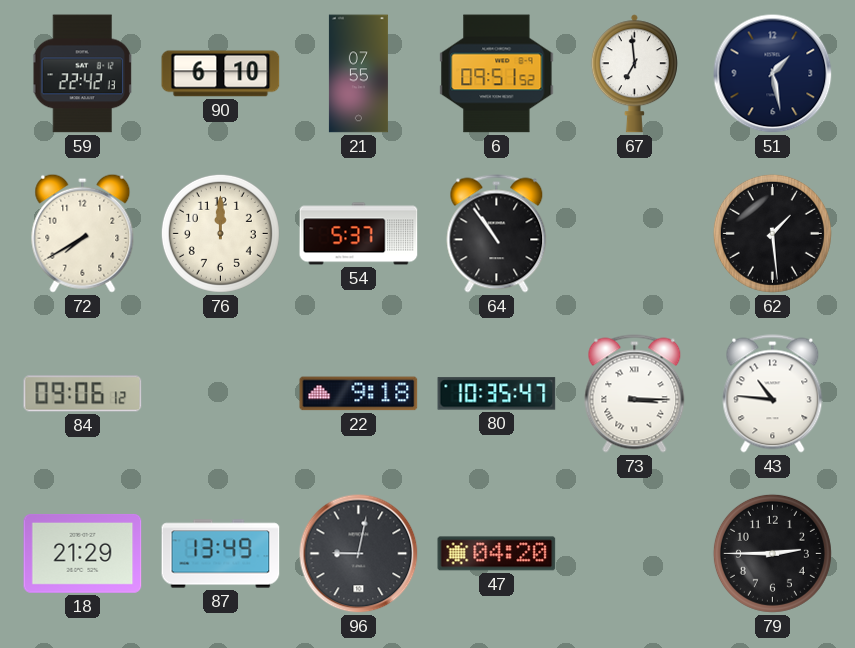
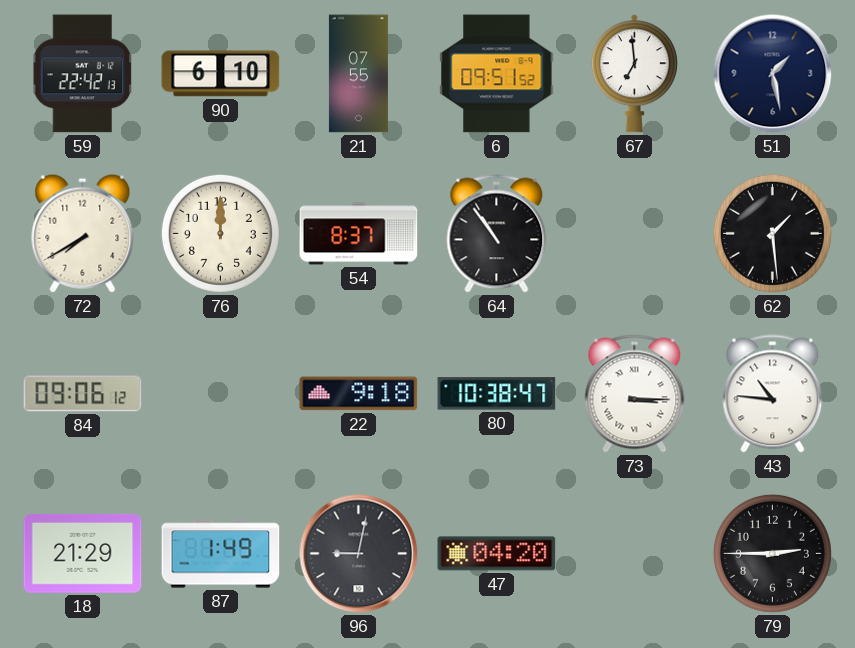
54: 5:37 -> 8:37 (359, 234)
80: 10:35 -> 10:38 (497, 394)
87: 13:49 -> 1:49 (221, 554)
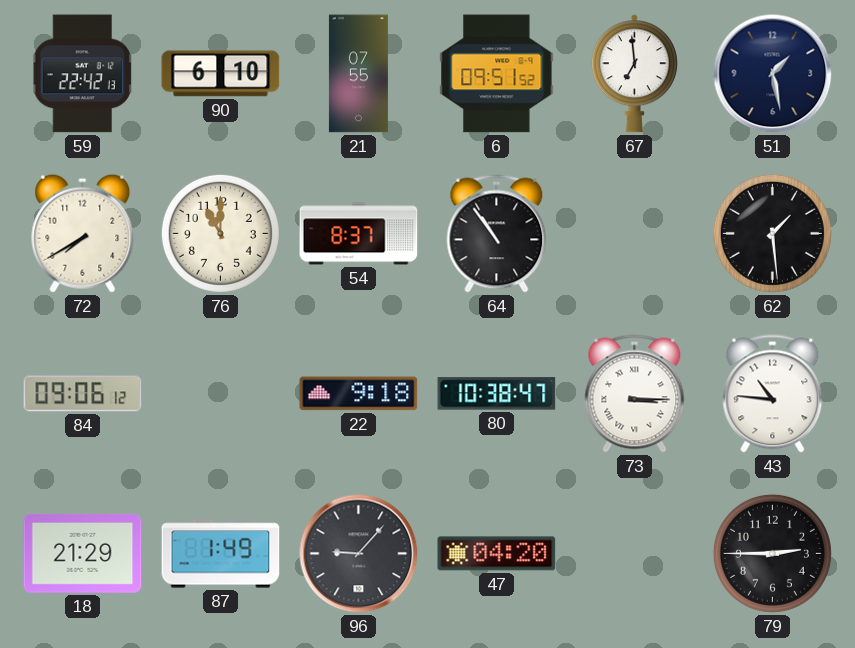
76: 12:00 -> 11:00 (220, 233)
96: 9:02 -> 9:07 (359, 554)
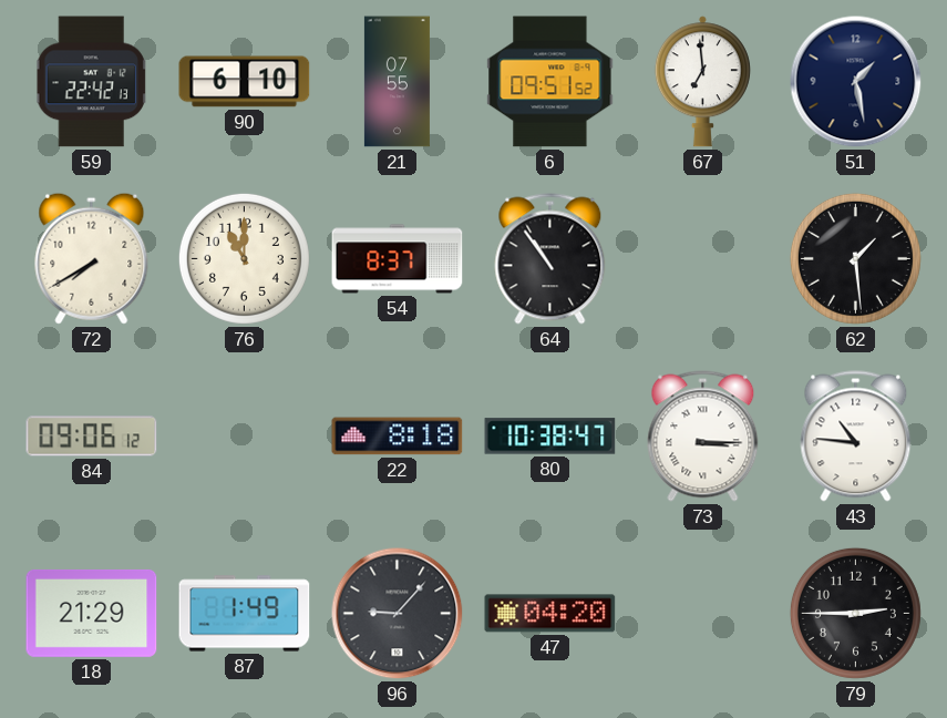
22: 9:18 -> 8:18 (398, 437)
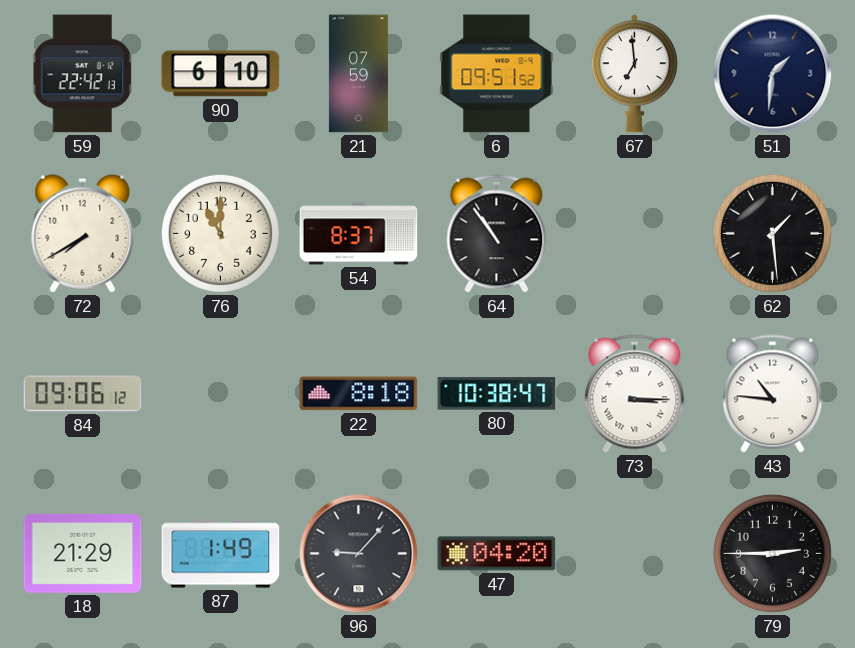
21: 07:55 -> 07:59 (358, 74)
51: 1:28 -> 1:31 (773, 74)
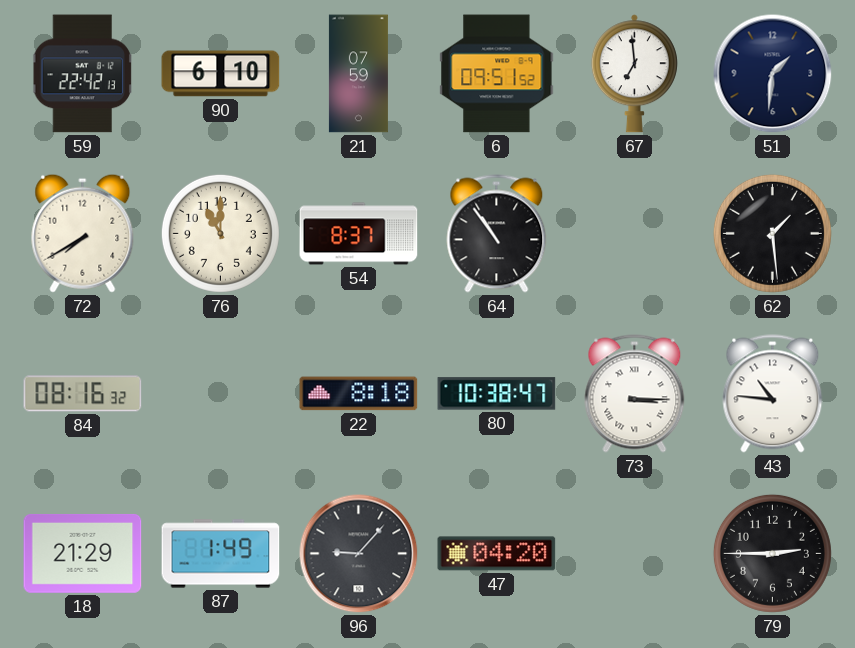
84: 09:06 -> 08:16 (83, 394)
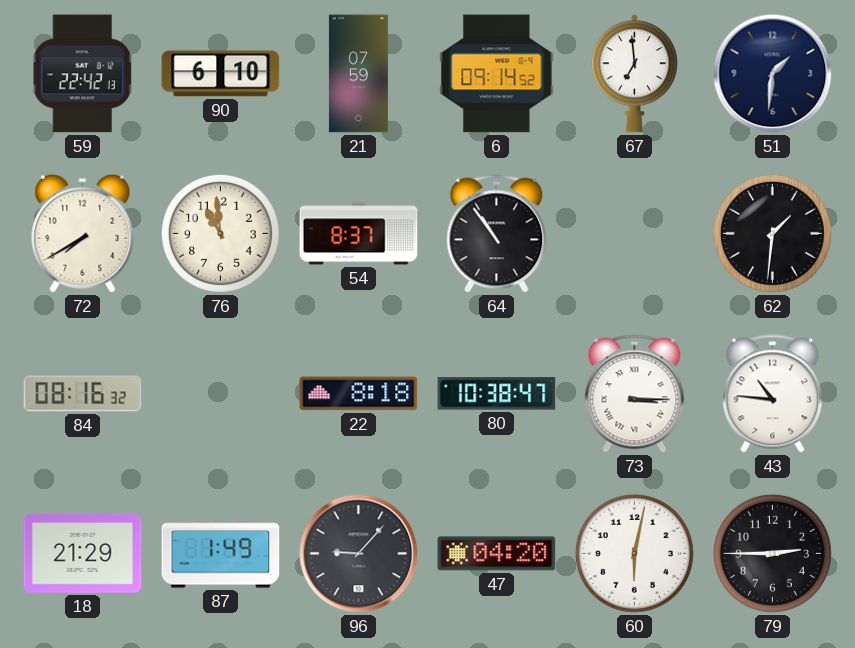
6: 09:51 -> 09:14 (497, 74)
76: 11:00 -> 10:59 (220, 233)
62: 1:29 -> 1:31 (772, 233)
60: none -> 6:02 (634, 553)
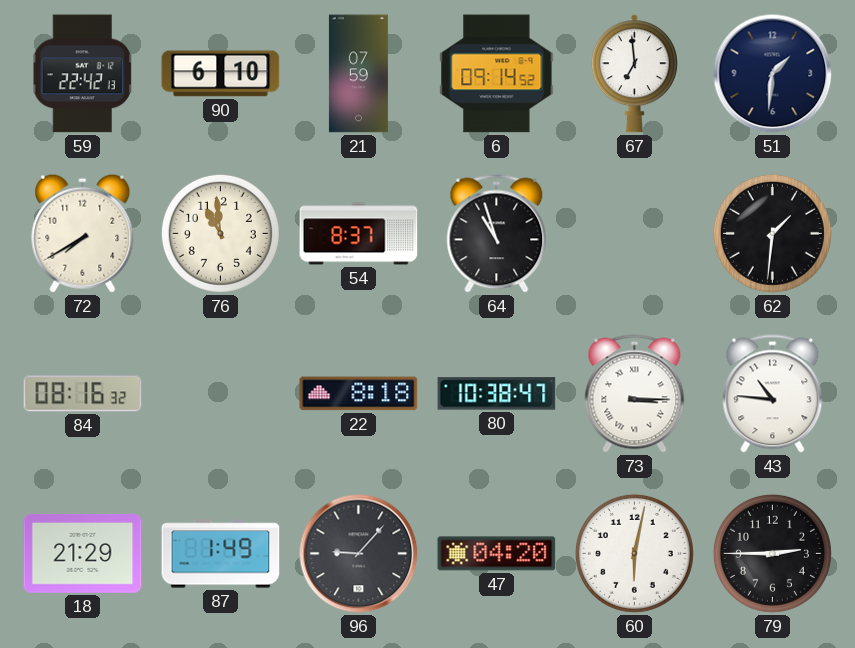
64: 10:54 -> 10:57 (497, 234)
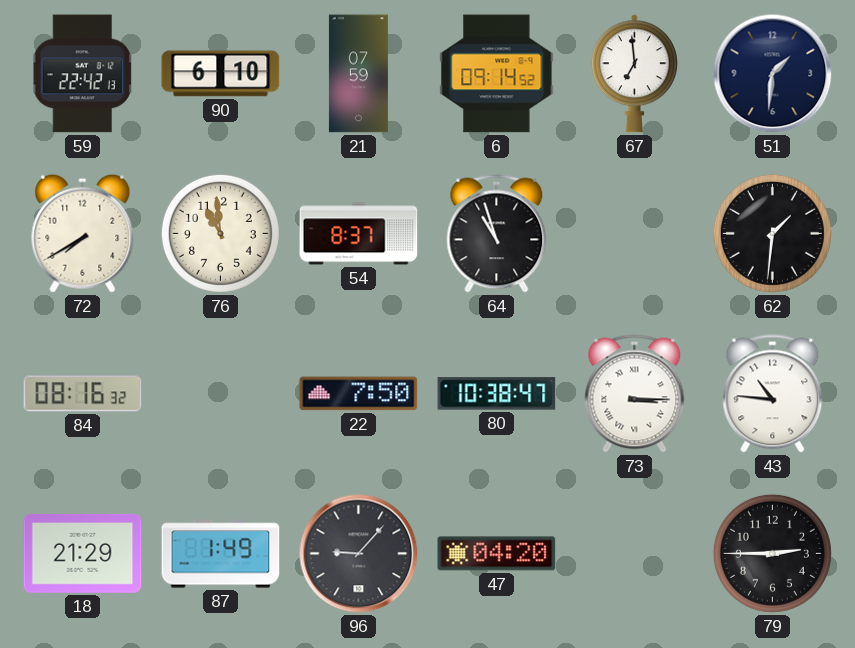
22: 8:18 -> 7:50 (359, 394)
60: 6:02 -> none (634, 553)
